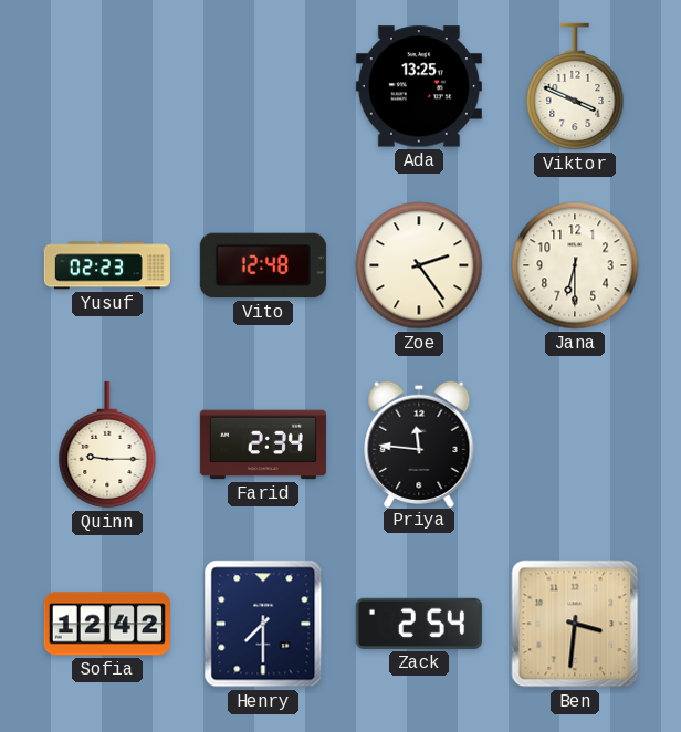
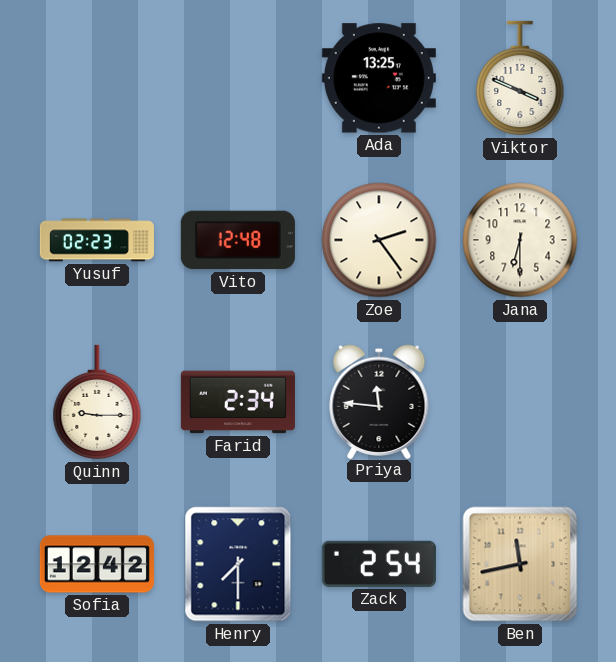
Ben: 3:31 -> 11:43 (520, 564)
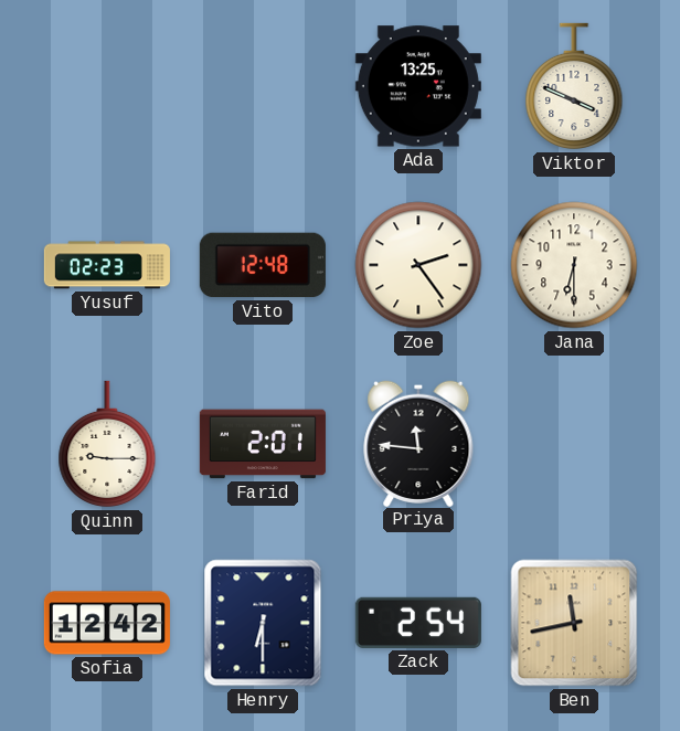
Farid: 2:34 -> 2:01 (263, 444)
Henry: 7:30 -> 6:30 (263, 623)
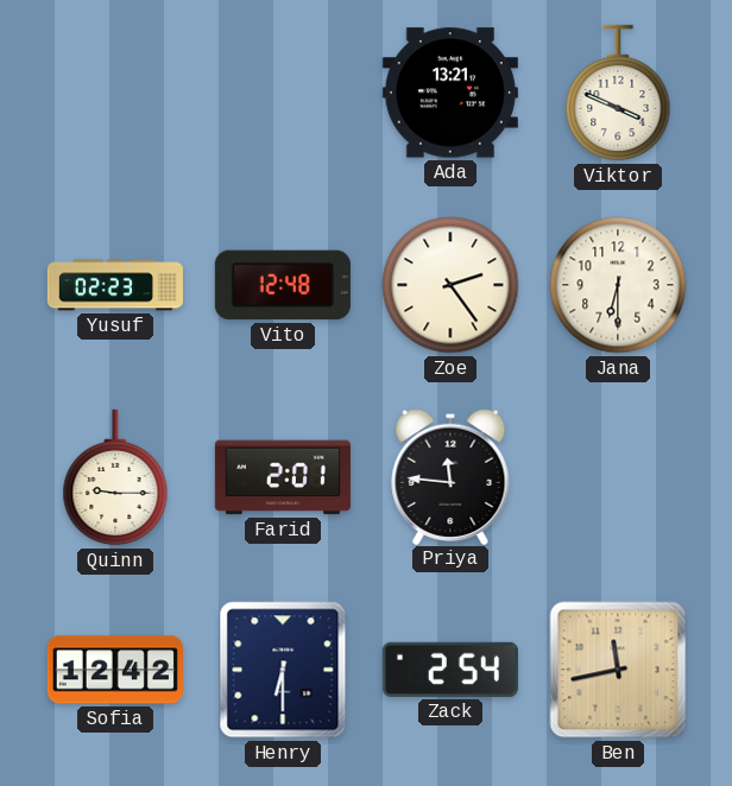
Ada: 13:25 -> 13:21 (450, 93)
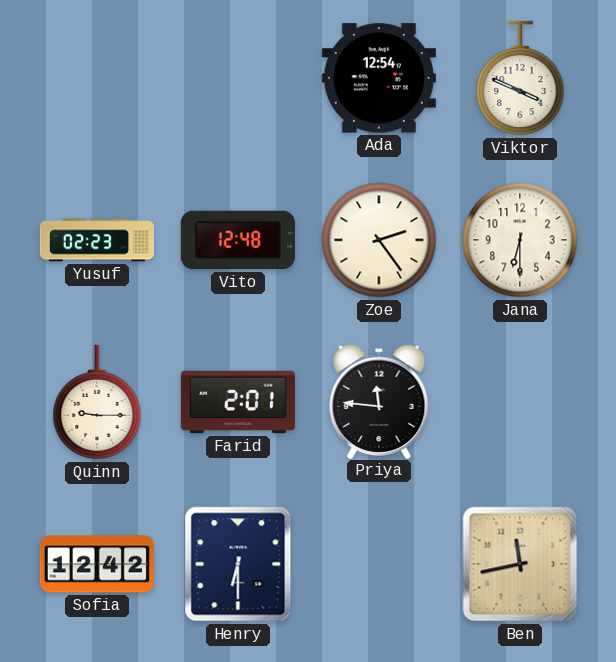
Ada: 13:21 -> 12:54 (379, 78)
Zack: 2:54 -> none (450, 670)
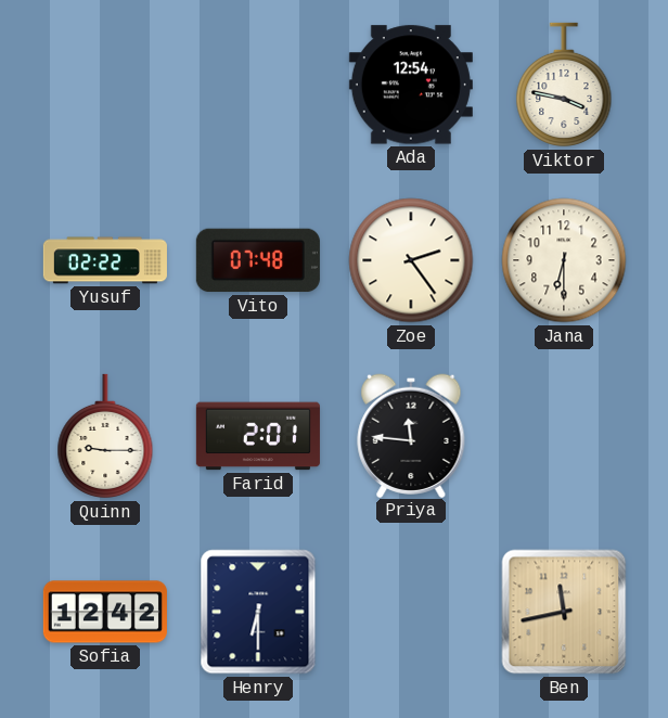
Viktor: 3:49 -> 3:47 (564, 85)
Yusuf: 02:23 -> 02:22 (105, 260)
Vito: 12:48 -> 07:48 (258, 260)
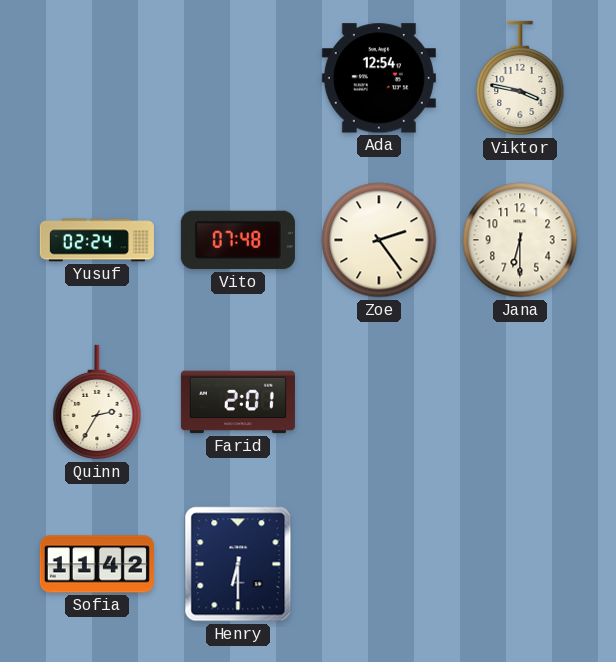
Yusuf: 02:22 -> 02:24 (97, 240)
Quinn: 9:15 -> 2:35 (97, 402)
Priya: 11:46 -> none (411, 435)
Sofia: 12:42 -> 11:42 (97, 564)
Ben: 11:43 -> none (564, 612)
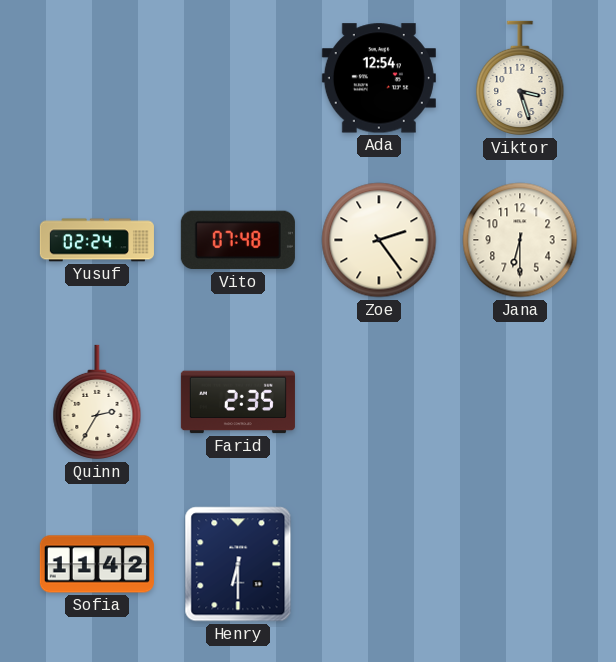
Viktor: 3:47 -> 3:27 (520, 78)
Farid: 2:01 -> 2:35 (238, 402)
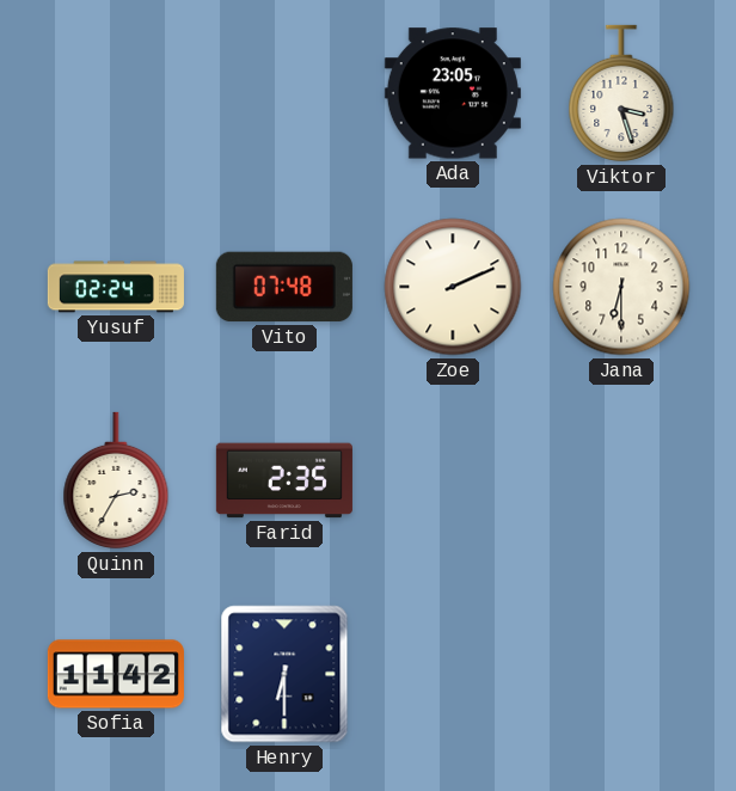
Ada: 12:54 -> 23:05 (453, 93)
Zoe: 2:24 -> 2:11 (453, 287)
